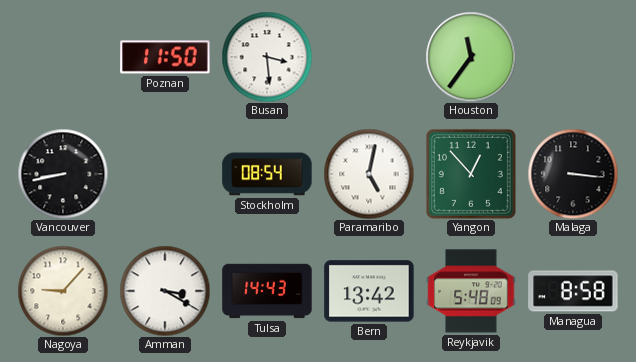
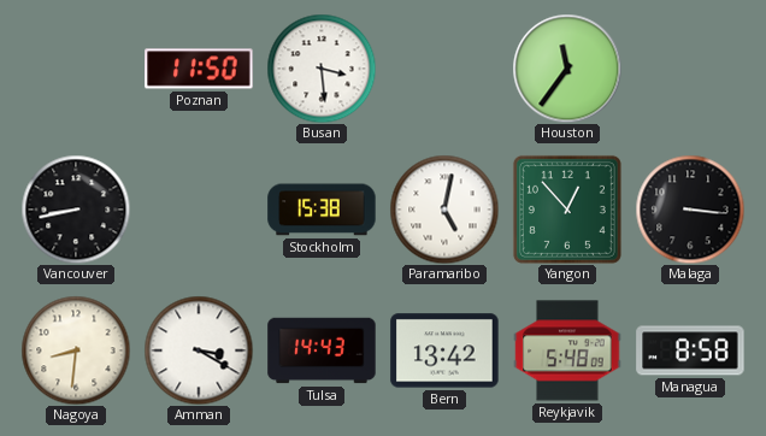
Stockholm: 08:54 -> 15:38 (322, 210)
Nagoya: 9:07 -> 8:31 (76, 350)
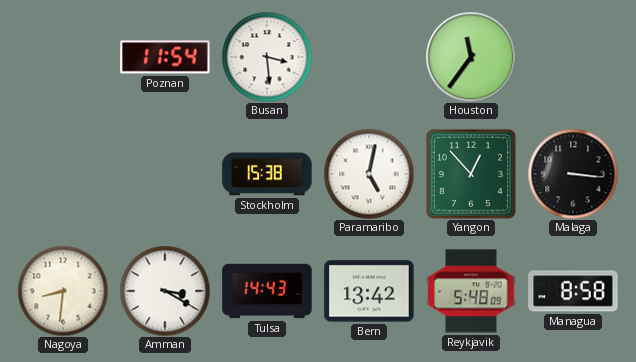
Poznan: 11:50 -> 11:54 (165, 57)
Vancouver: 8:43 -> none (76, 210)
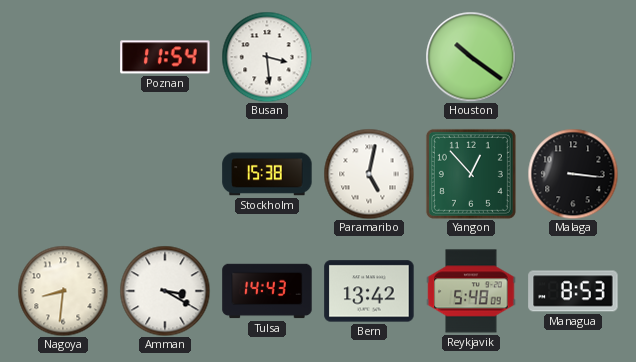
Houston: 11:36 -> 10:21 (471, 57)
Managua: 8:58 -> 8:53 (573, 291)
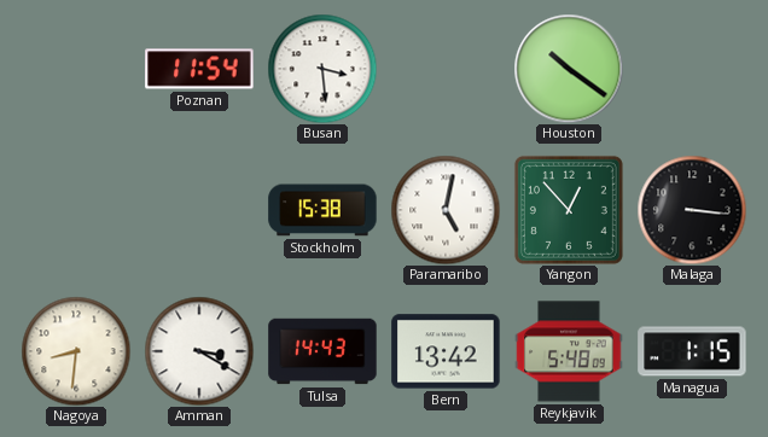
Managua: 8:53 -> 1:15 (692, 351)
